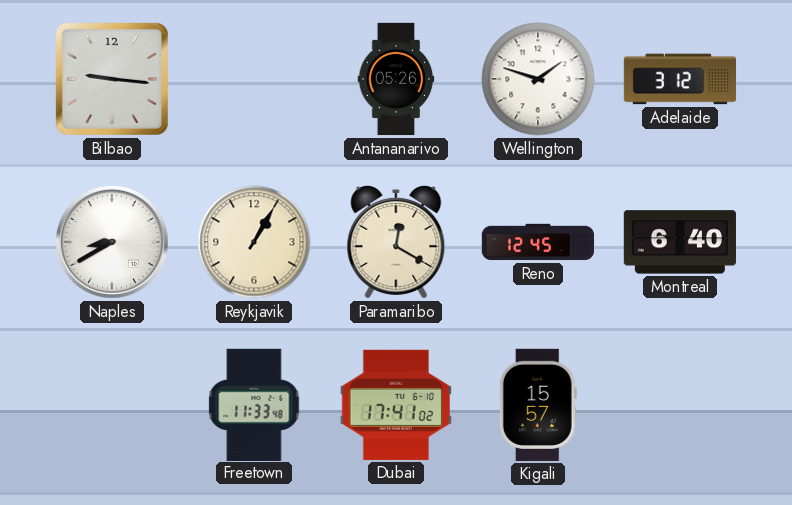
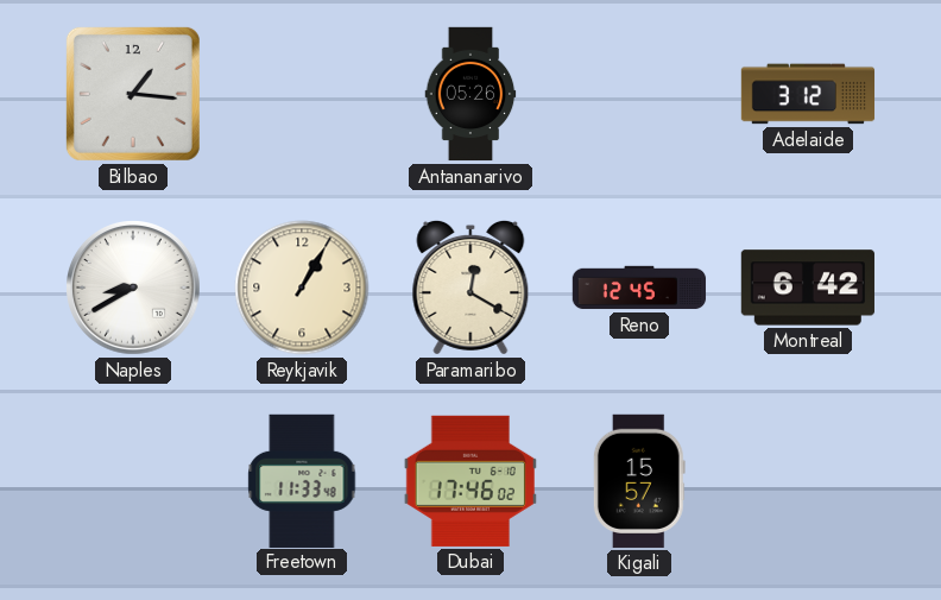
Bilbao: 9:16 -> 1:16 (133, 94)
Wellington: 1:48 -> none (538, 79)
Montreal: 6:40 -> 6:42 (808, 288)
Dubai: 17:41 -> 17:46 (470, 481)
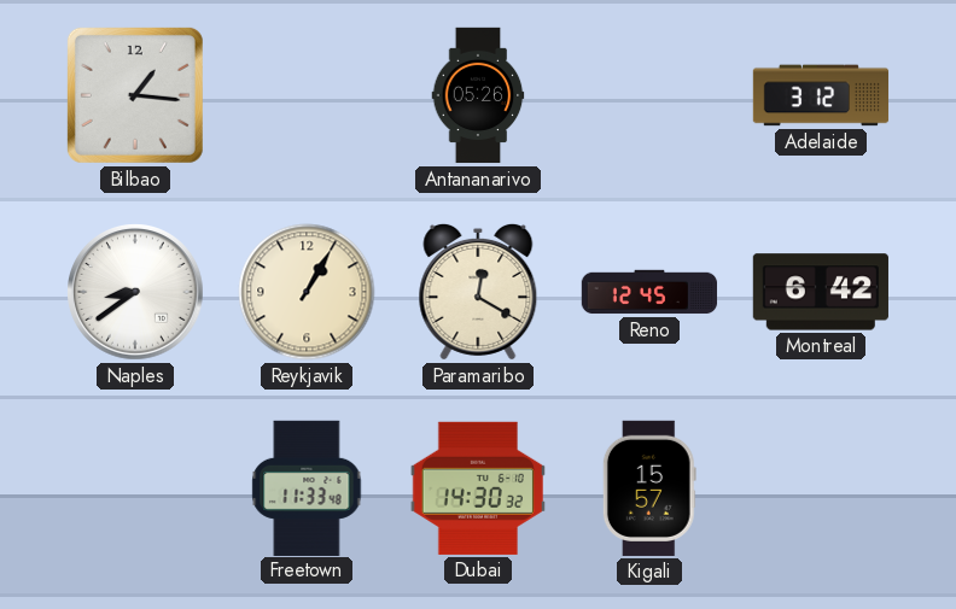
Naples: 8:40 -> 8:39 (135, 292)
Dubai: 17:46 -> 14:30 (478, 488)
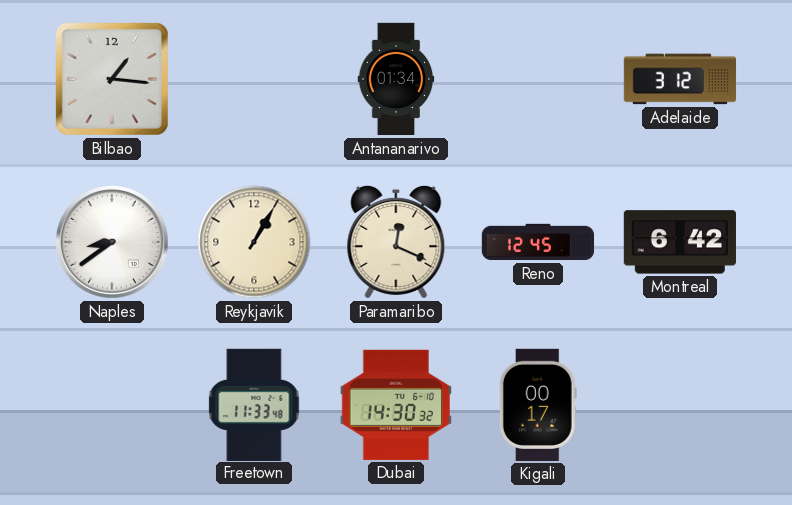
Antananarivo: 05:26 -> 01:34 (396, 79)
Paramaribo: 12:20 -> 12:19 (396, 242)
Kigali: 15:57 -> 00:17 (538, 405)
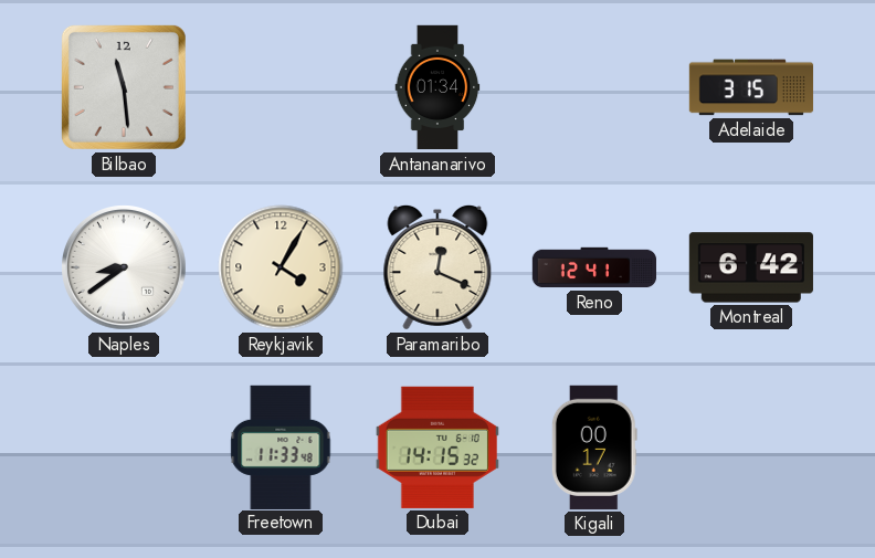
Bilbao: 1:16 -> 11:29 (124, 87)
Adelaide: 3:12 -> 3:15 (751, 87)
Reykjavik: 1:05 -> 4:05 (281, 267)
Reno: 12:45 -> 12:41 (594, 267)
Dubai: 14:30 -> 14:15 (438, 448)
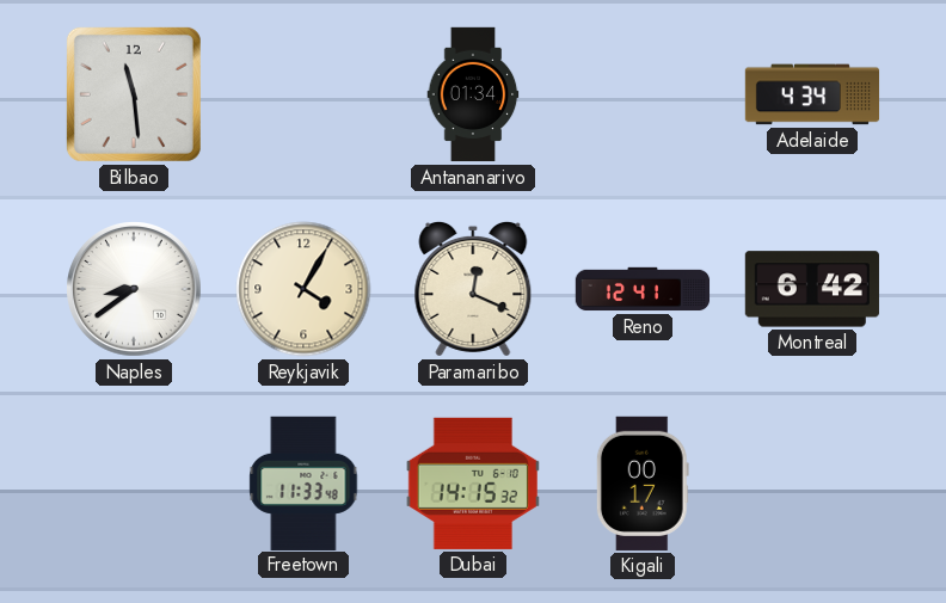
Adelaide: 3:15 -> 4:34 (812, 94)
